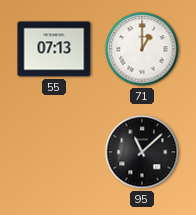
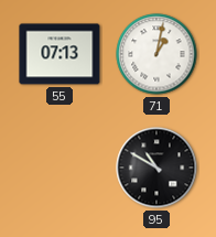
71: 1:00 -> 1:02 (156, 54)
95: 11:08 -> 10:50 (156, 168)
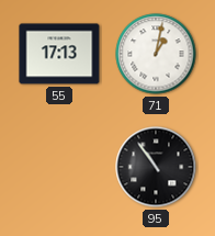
55: 07:13 -> 17:13 (59, 54)
95: 10:50 -> 10:54 (156, 167)
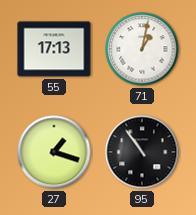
27: none -> 1:18 (54, 152)
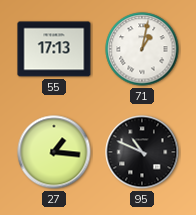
27: 1:18 -> 1:16 (54, 152)
95: 10:54 -> 10:49 (142, 152)
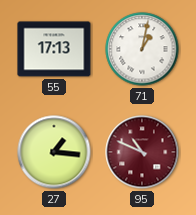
95 dial: black -> burgundy (142, 152)
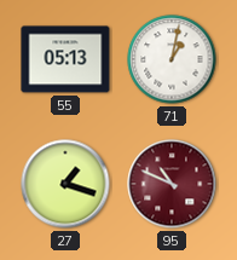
55: 17:13 -> 05:13 (65, 59)
27: 1:16 -> 1:18 (65, 184)
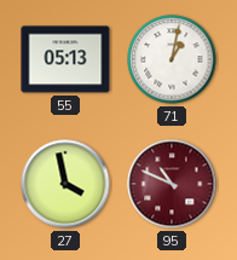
27: 1:18 -> 3:58 (65, 184)
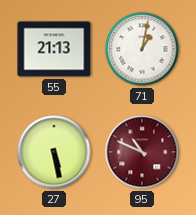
55: 05:13 -> 21:13 (54, 49)
27: 3:58 -> 5:28 (54, 152)
